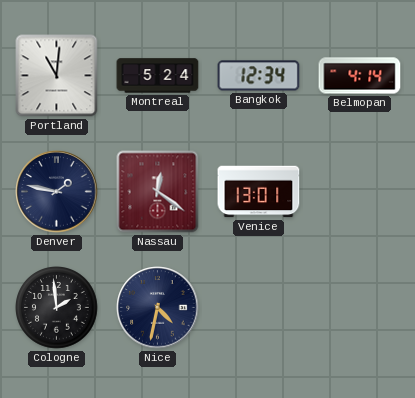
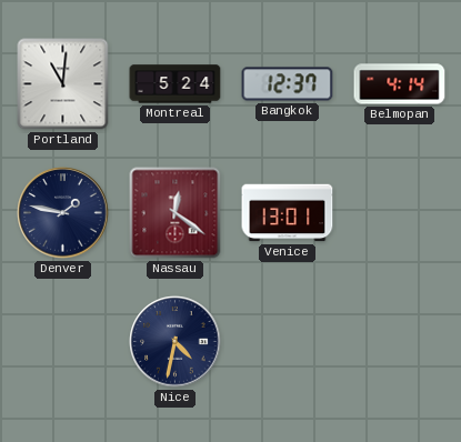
Bangkok: 12:34 -> 12:37 (288, 84)
Cologne: 1:59 -> none (57, 308)
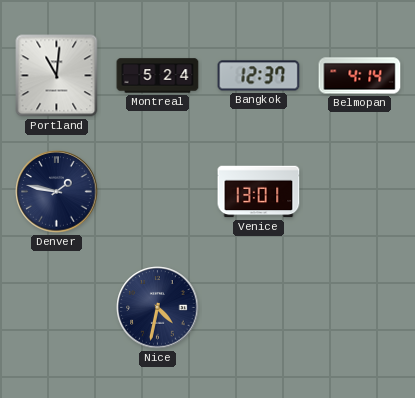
Nassau: 12:21 -> none (176, 213)
